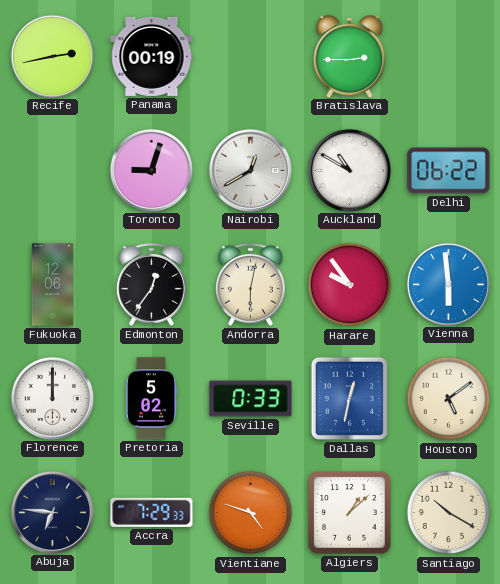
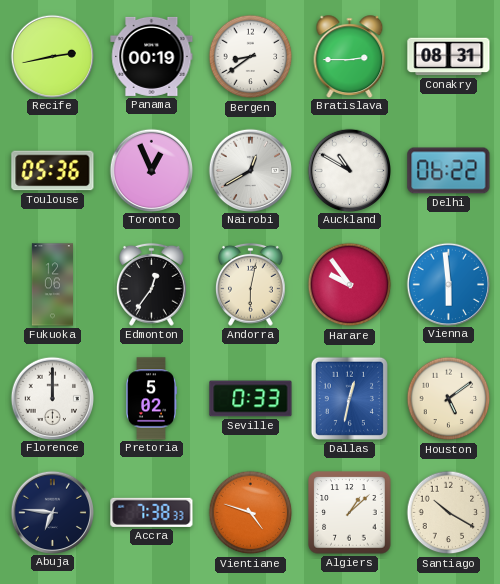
Bergen: none -> 8:39 (251, 57)
Conakry: none -> 08:31 (449, 57)
Toulouse: none -> 05:36 (53, 171)
Toronto: 9:03 -> 12:56 (151, 170)
Accra: 7:29 -> 7:38 (152, 512)
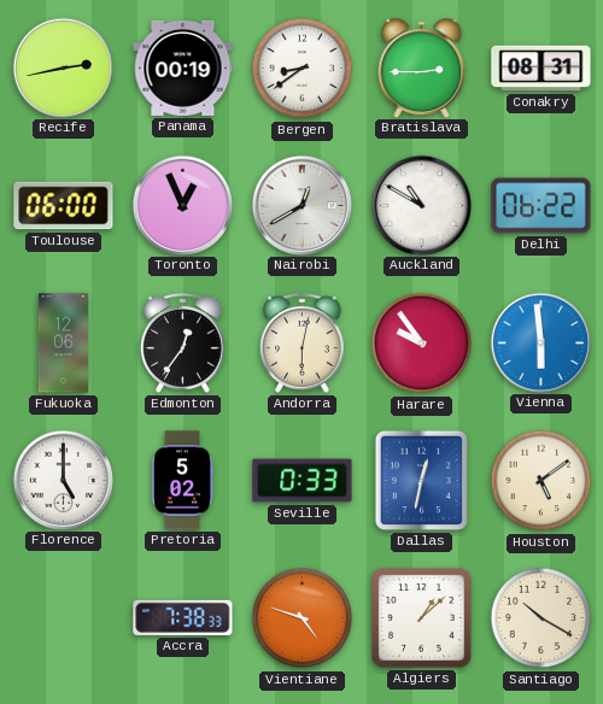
Toulouse: 05:36 -> 06:00 (64, 206)
Florence: 12:00 -> 5:00 (63, 480)
Abuja: 6:46 -> none (52, 512)
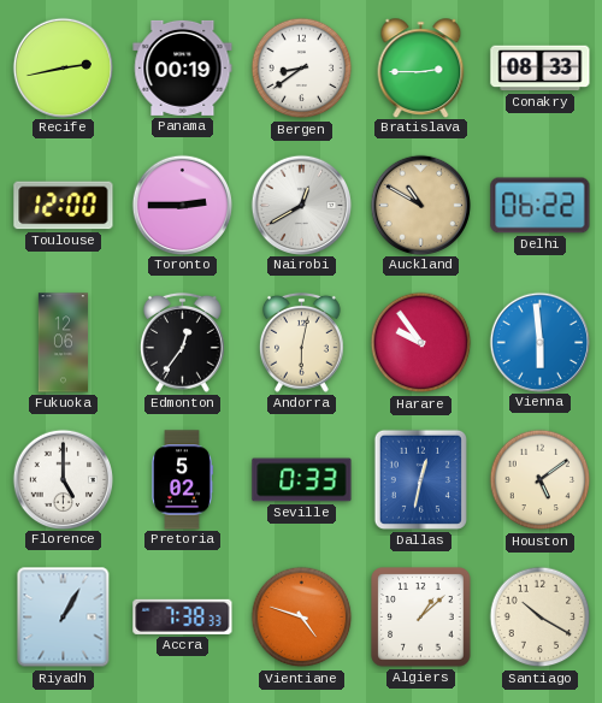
Conakry: 08:31 -> 08:33 (541, 69)
Toulouse: 06:00 -> 12:00 (64, 206)
Toronto: 12:56 -> 2:45 (182, 205)
Auckland dial: white -> champagne (420, 205)
Riyadh: none -> 1:05 (64, 618)
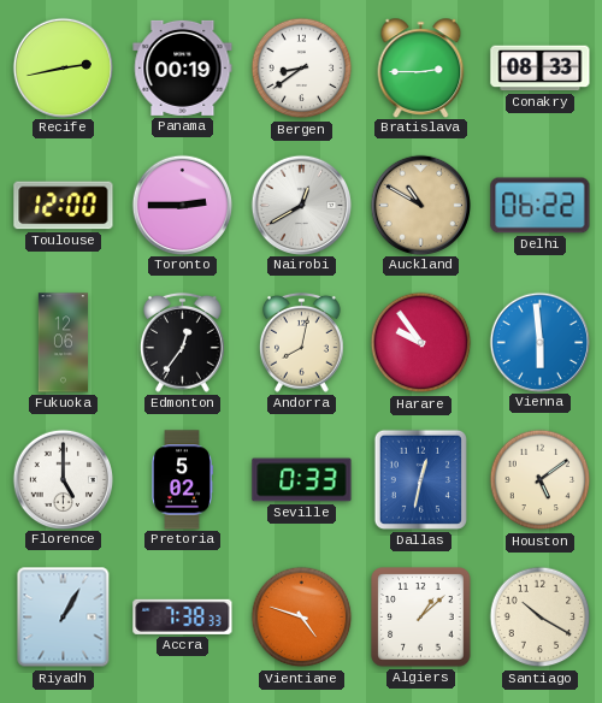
Andorra: 6:02 -> 8:02 (302, 342)
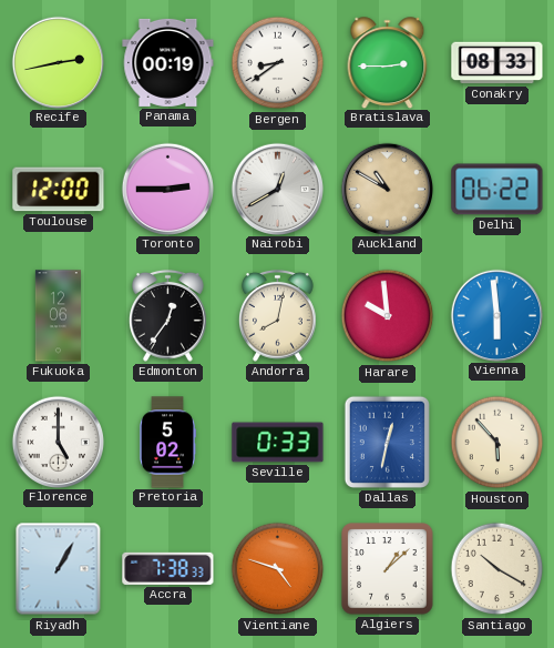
Harare: 9:54 -> 9:59 (388, 316)
Houston: 5:09 -> 5:53 (497, 443)
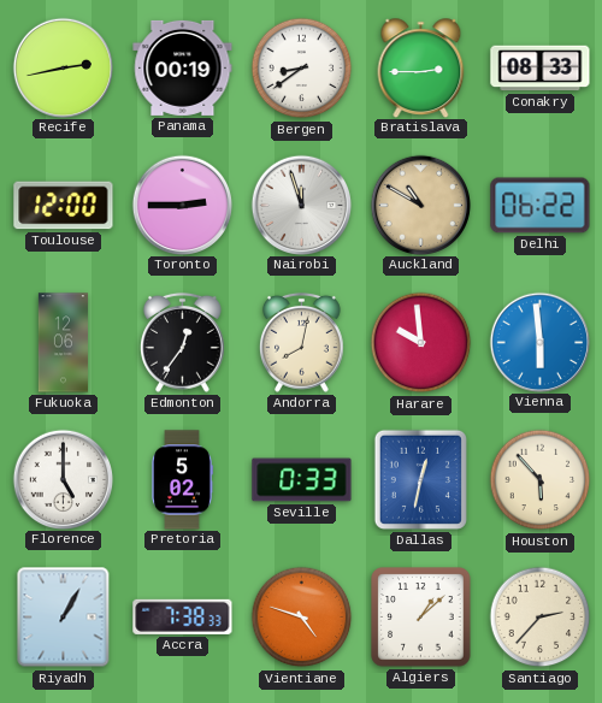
Nairobi: 12:40 -> 11:57 (301, 205)
Santiago: 10:20 -> 2:37 (541, 618)
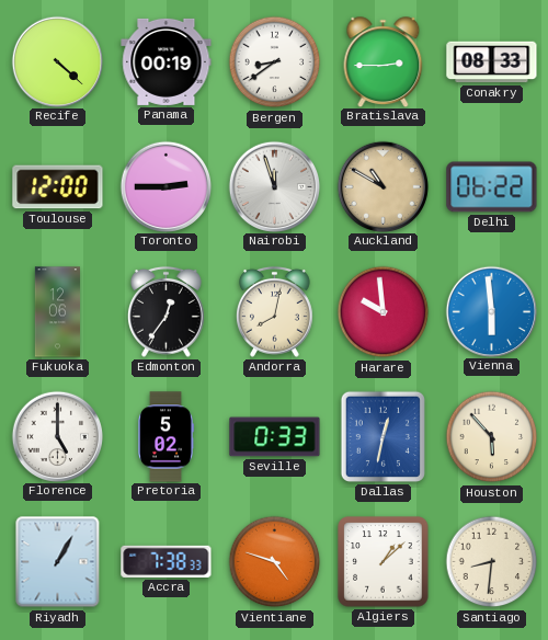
Recife: 2:43 -> 4:22 (57, 61)
Santiago: 2:37 -> 8:31 (492, 562)
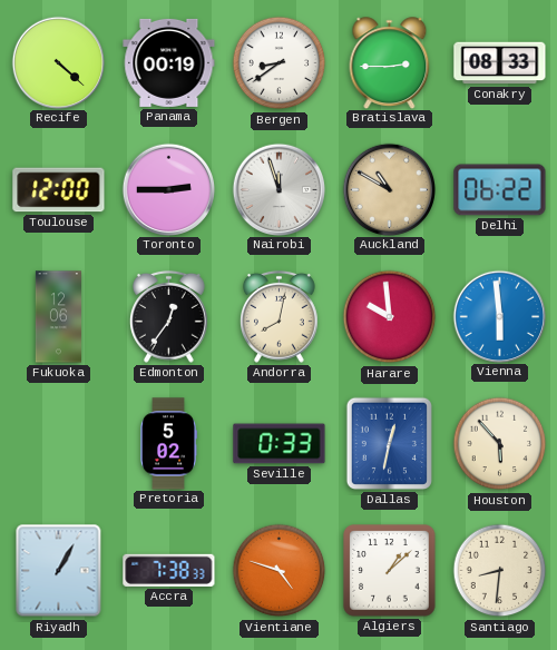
Florence: 5:00 -> none (57, 436)
